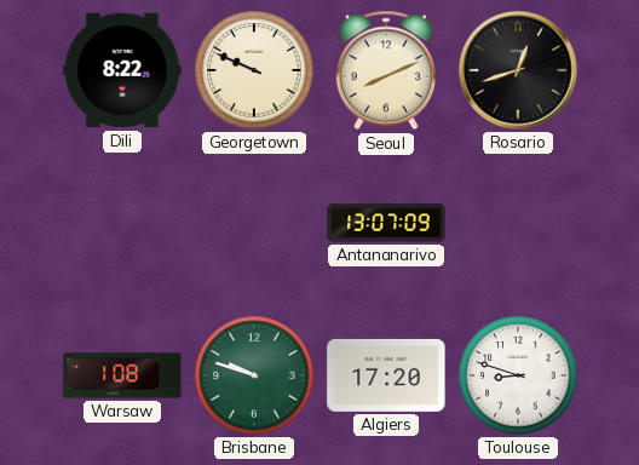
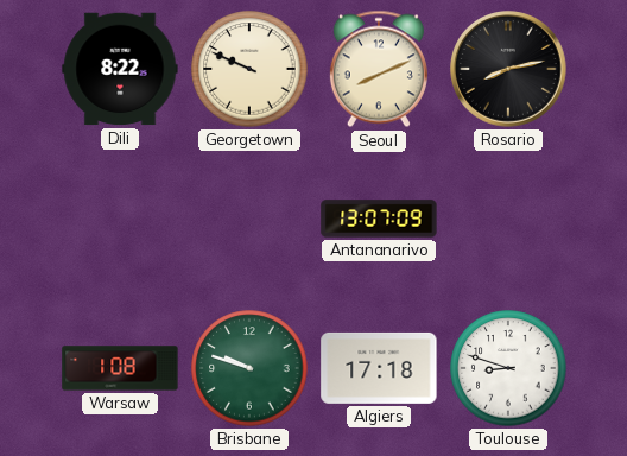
Rosario: 12:42 -> 8:13 (508, 69)
Algiers: 17:20 -> 17:18 (379, 368)
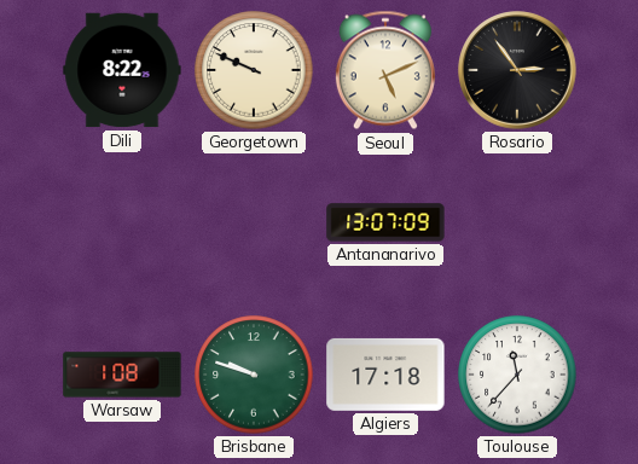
Seoul: 8:11 -> 5:11 (385, 70)
Rosario: 8:13 -> 2:54 (517, 70)
Toulouse: 8:48 -> 11:37 (517, 375)
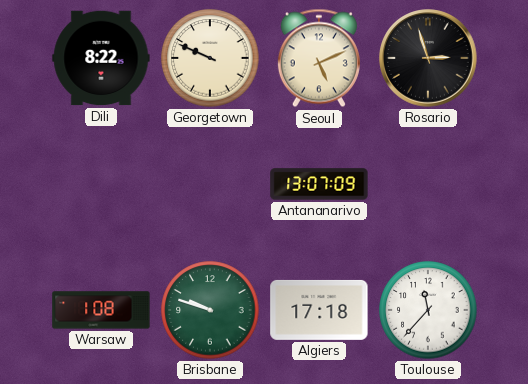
Rosario: 2:54 -> 2:57 (428, 58)
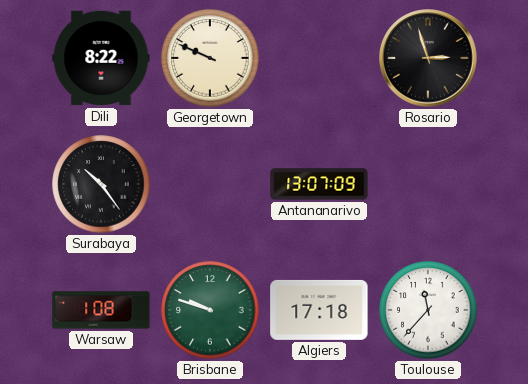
Seoul: 5:11 -> none (319, 58)
Surabaya: none -> 10:24 (101, 184)
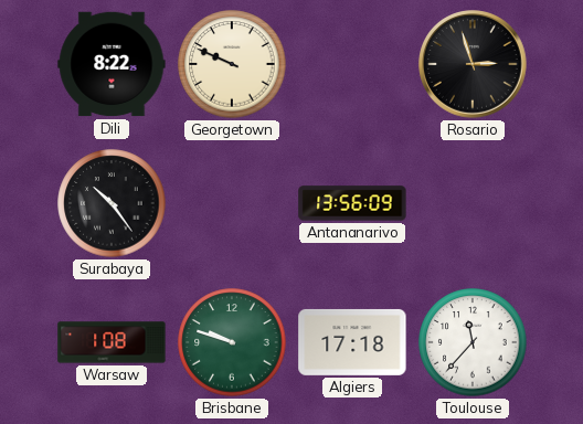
Antananarivo: 13:07 -> 13:56 (352, 203)
